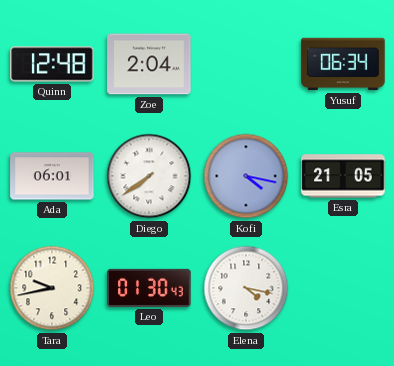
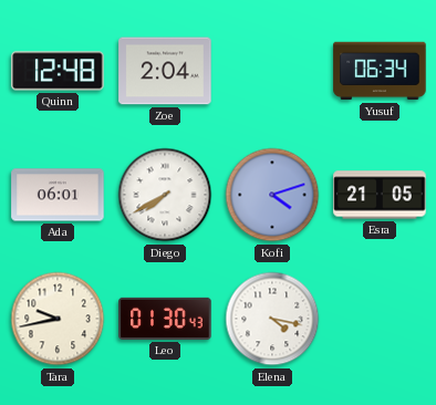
Diego: 7:39 -> 7:40 (165, 195)
Kofi: 4:17 -> 4:12 (272, 195)
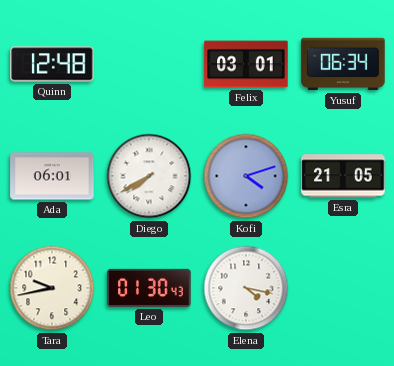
Zoe: 2:04 -> none (165, 71)
Felix: none -> 03:01 (246, 64)
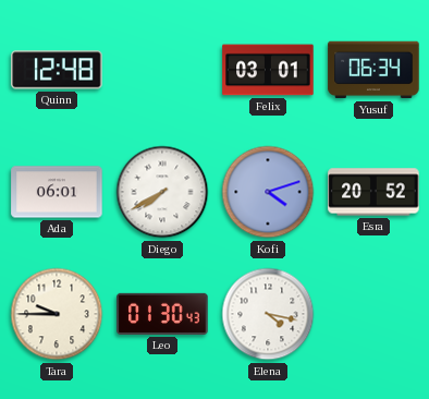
Esra: 21:05 -> 20:52 (373, 192)
Tara: 9:43 -> 9:45 (57, 314)
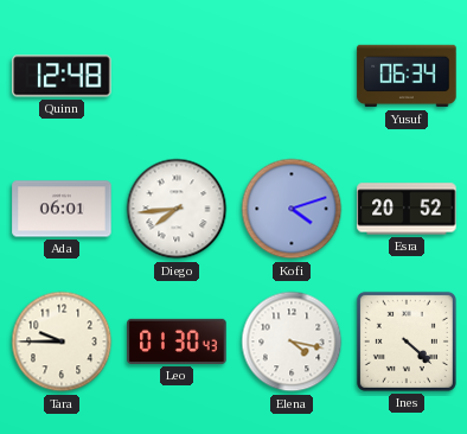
Felix: 03:01 -> none (268, 70)
Diego: 7:40 -> 7:44 (177, 209)
Ines: none -> 4:22 (407, 342)
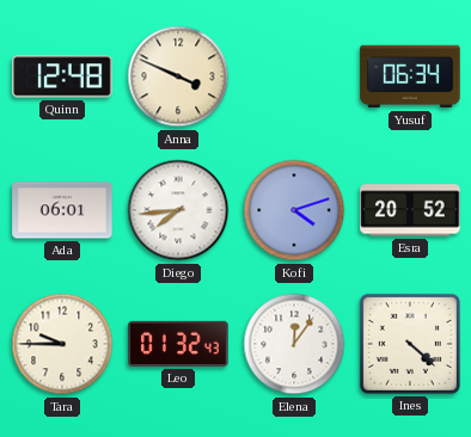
Anna: none -> 3:49 (178, 76)
Leo: 01:30 -> 01:32 (178, 344)
Elena: 4:17 -> 12:06 (294, 344)
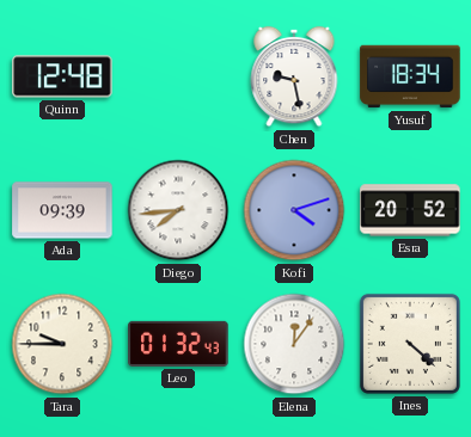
Anna: 3:49 -> none (178, 76)
Chen: none -> 9:28 (294, 76)
Yusuf: 06:34 -> 18:34 (410, 76)
Ada: 06:01 -> 09:39 (62, 210)
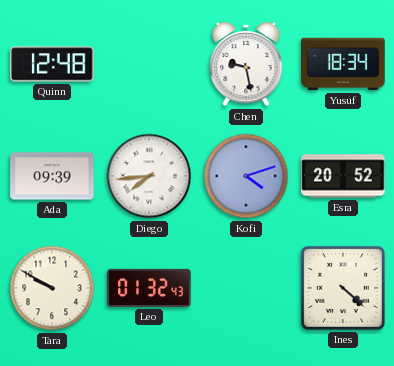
Tara: 9:45 -> 9:50 (52, 288)
Elena: 12:06 -> none (294, 344)
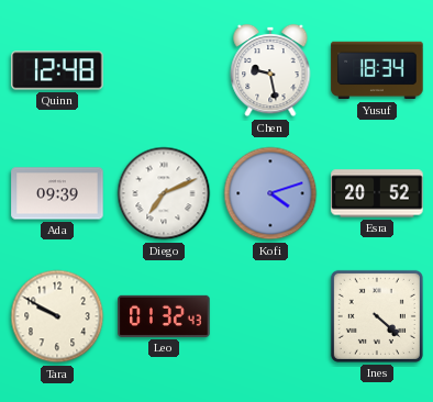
Diego: 7:44 -> 7:11 (164, 193)
